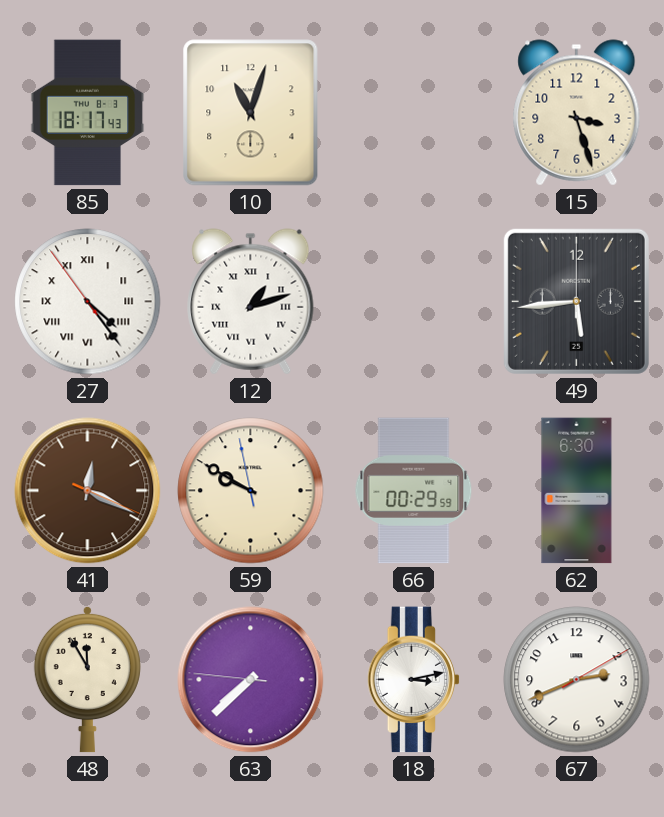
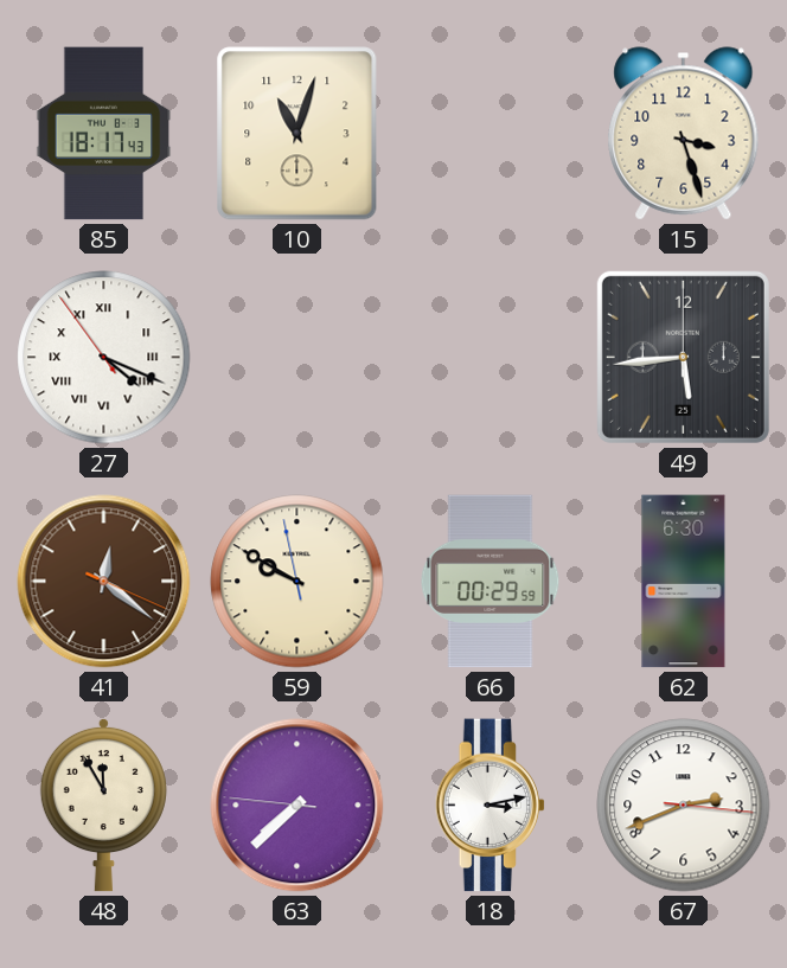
27: 4:23 -> 4:18 (104, 358)
12: 1:12 -> none (251, 302)
41: 12:19 -> 12:21 (104, 582)
67: 2:41:10 -> 2:41:16 (684, 806)
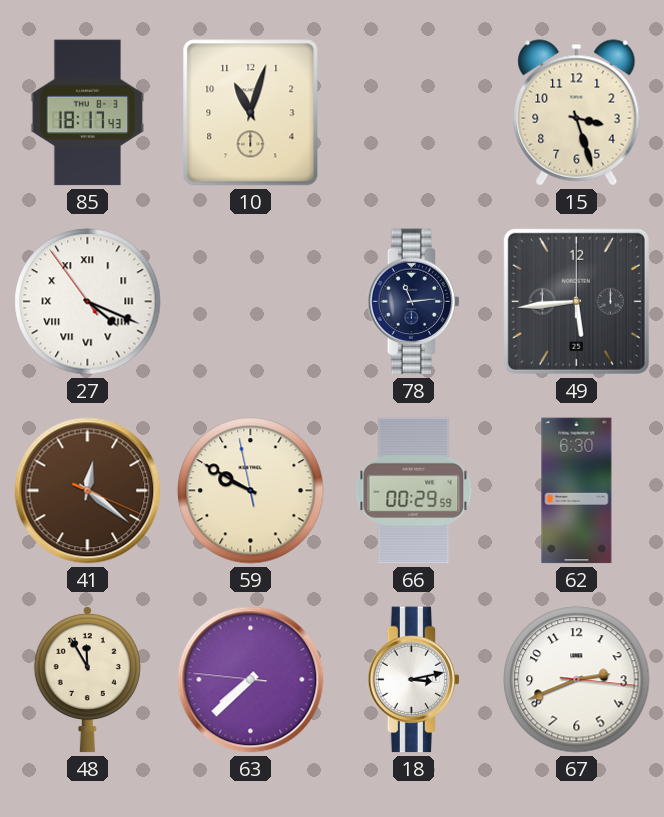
78: none -> 11:14 (414, 302)
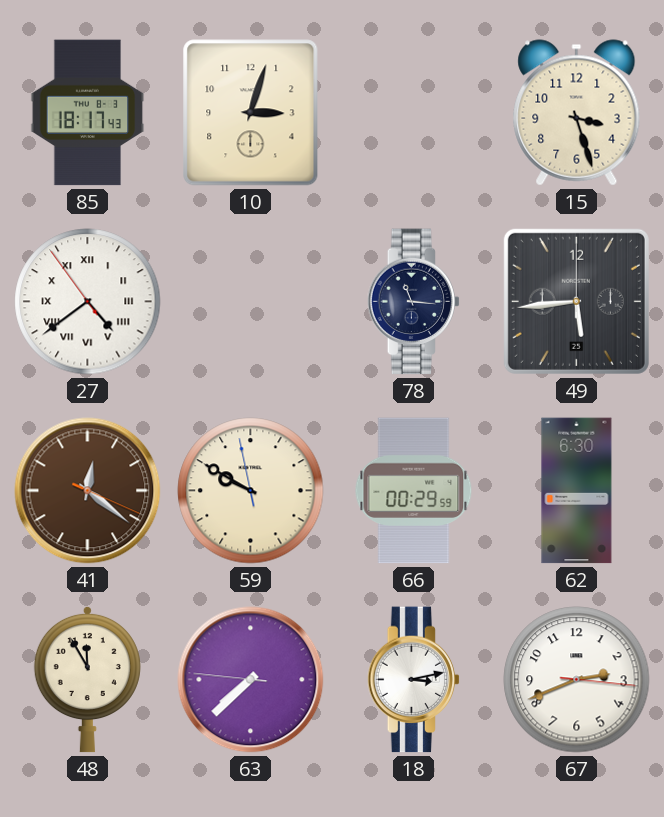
10: 11:03 -> 3:03 (251, 113)
27: 4:18 -> 4:38 (88, 302)
78: 11:14 -> 11:16 (414, 302)
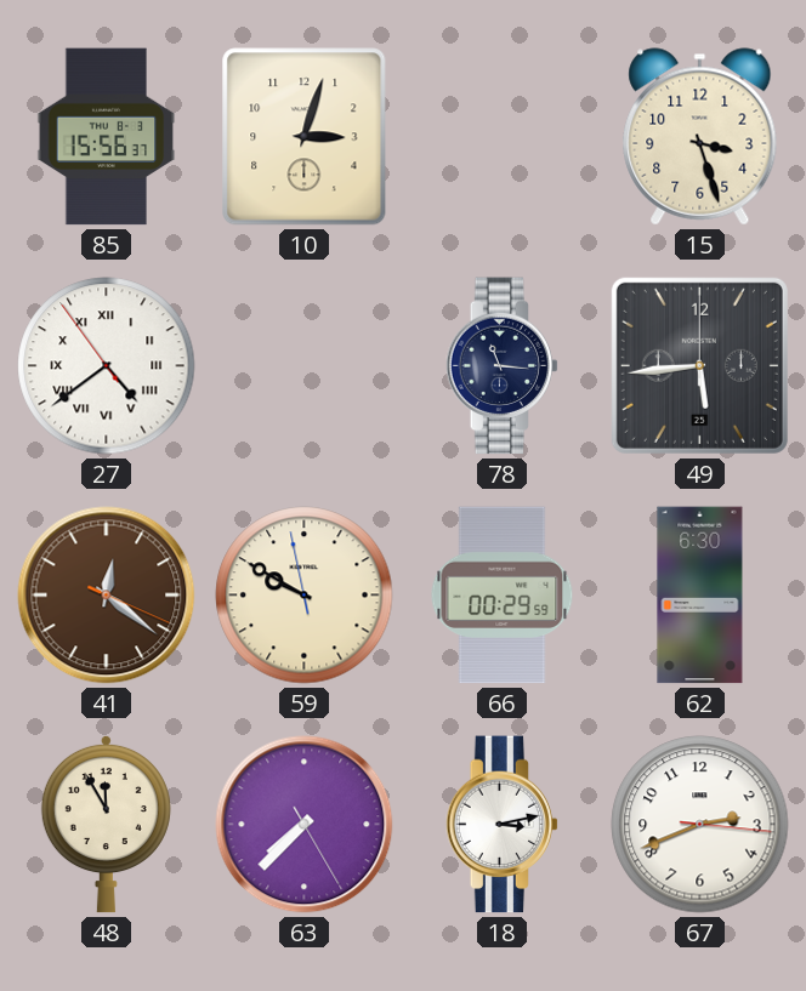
85: 18:17 -> 15:56 (107, 137)
63: 7:37:46 -> 7:37:25 (305, 825)
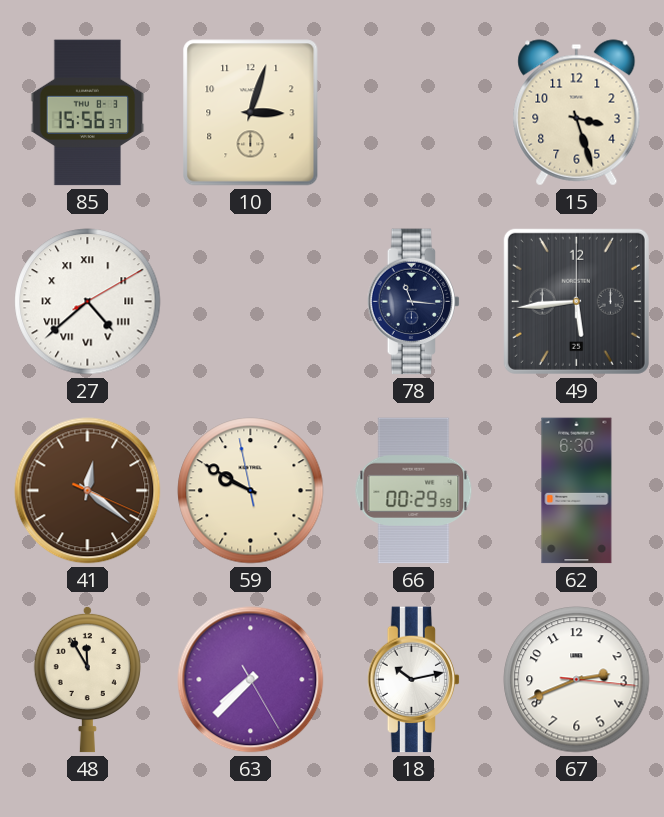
27: 4:38:54 -> 4:38:10 (88, 302)
18: 3:13 -> 10:13 (414, 680)
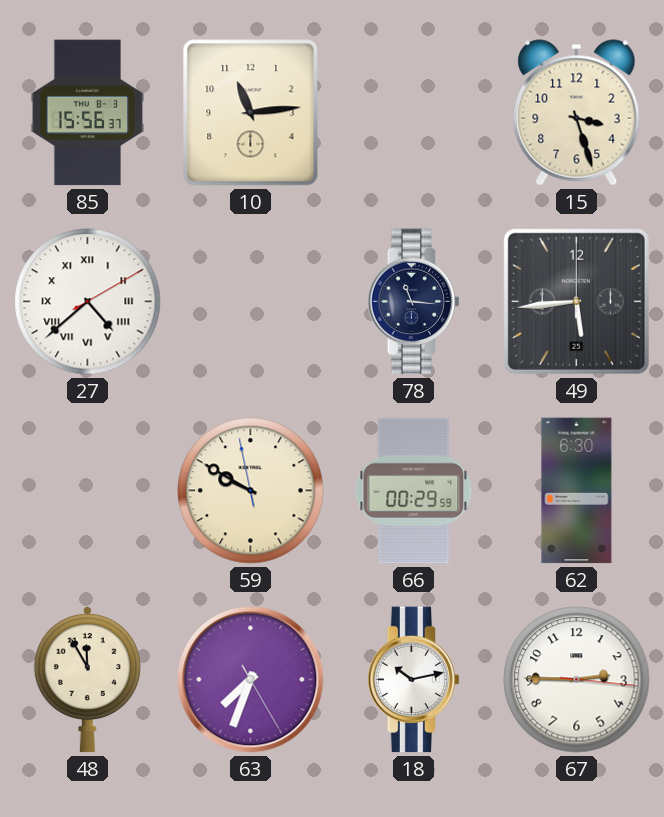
10: 3:03 -> 11:14 (251, 113)
41: 12:21 -> none (88, 491)
63: 7:37 -> 7:33 (251, 680)
67: 2:41 -> 2:45 (577, 680)
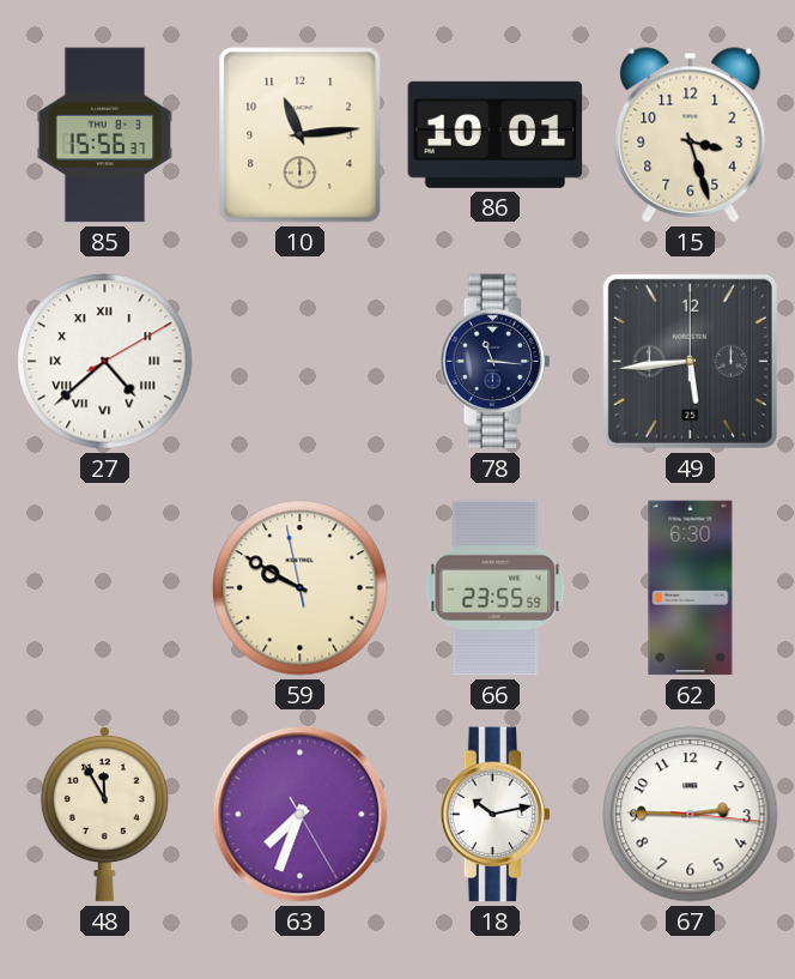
86: none -> 10:01 (496, 134)
66: 00:29 -> 23:55 (496, 588)
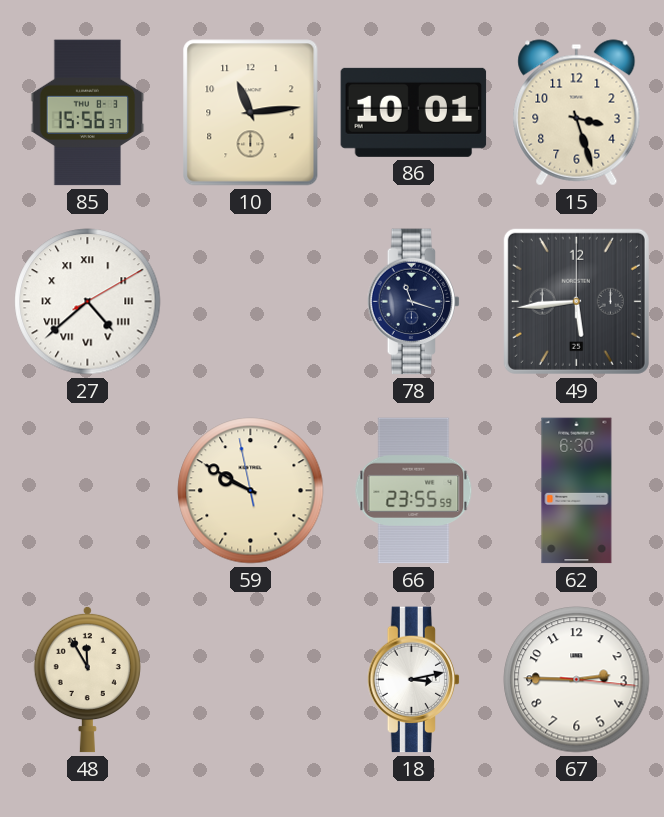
78: 11:16 -> 11:18 (414, 302)
63: 7:33 -> none (301, 815)
18: 10:13 -> 3:13 (414, 680)
